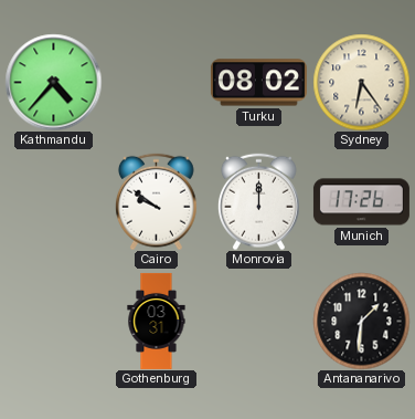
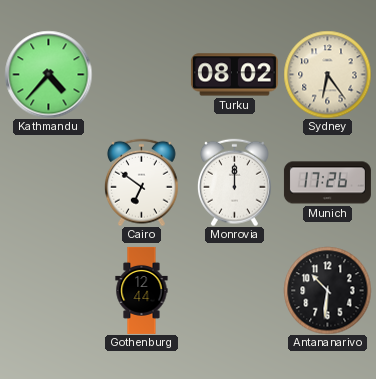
Cairo: 9:51 -> 6:51 (141, 182)
Gothenburg: 03:31 -> 12:44 (142, 290)
Antananarivo: 1:31 -> 10:31 (327, 290)
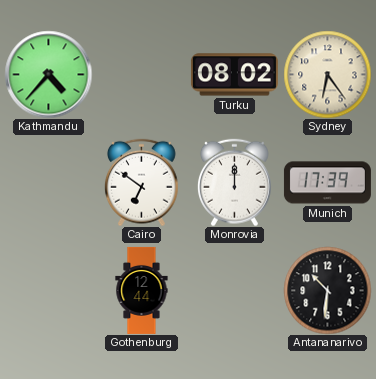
Munich: 17:26 -> 17:39 (327, 183)
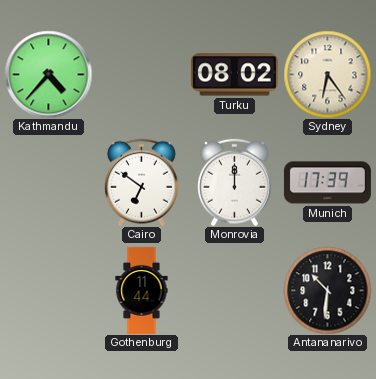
Gothenburg: 12:44 -> 11:44 (142, 290)
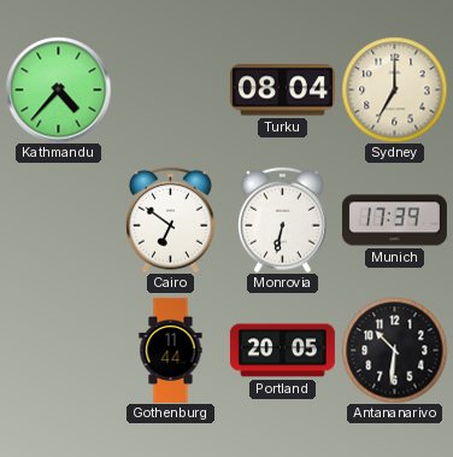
Turku: 08:02 -> 08:04 (282, 90)
Sydney: 6:24 -> 7:00 (394, 89)
Monrovia: 12:00 -> 6:32 (282, 219)
Portland: none -> 20:05 (282, 351)
